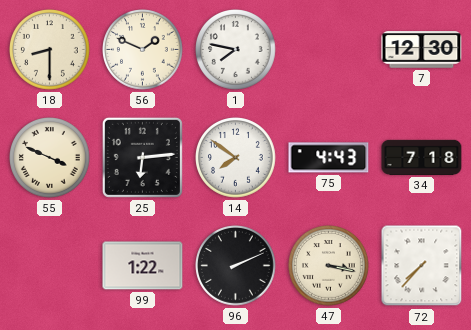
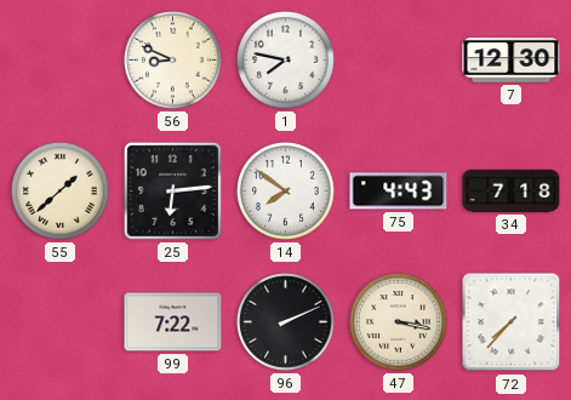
18: 8:30 -> none (50, 50)
56: 1:49 -> 8:49 (173, 61)
55: 3:49 -> 1:38 (61, 192)
99: 1:22 -> 7:22 (173, 322)
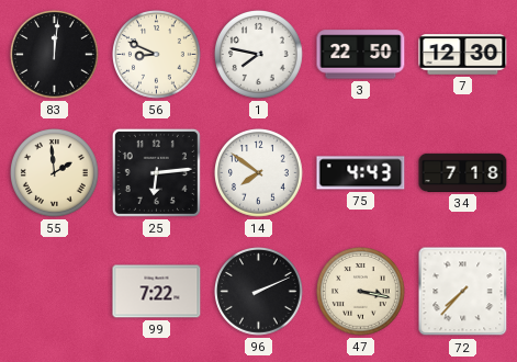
83: none -> 12:01 (55, 55)
3: none -> 22:50 (361, 55)
55: 1:38 -> 1:59 (55, 173)
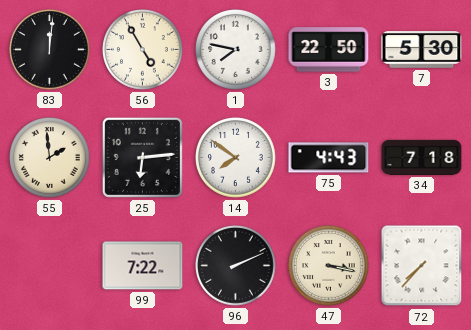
56: 8:49 -> 4:55 (143, 50)
7: 12:30 -> 5:30 (422, 50)
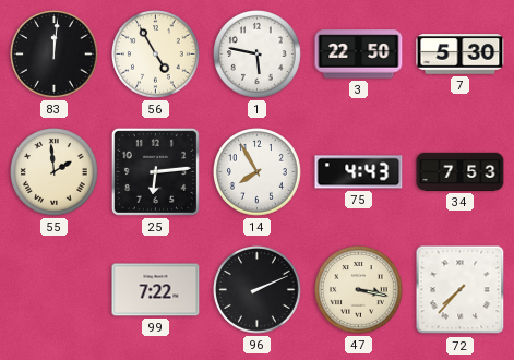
1: 7:47 -> 5:47 (258, 55)
14: 7:51 -> 7:55 (258, 172)
34: 7:18 -> 7:53 (461, 171)
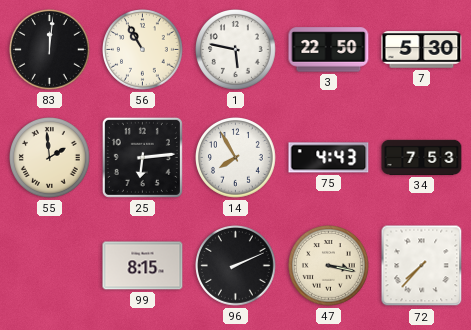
56: 4:55 -> 10:55 (143, 50)
99: 7:22 -> 8:15 (143, 266)
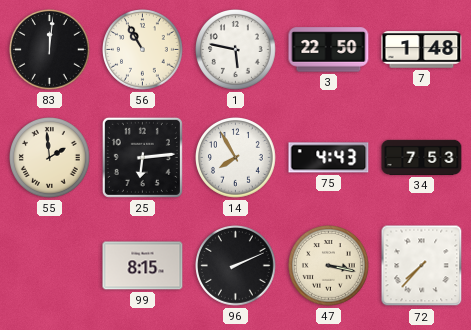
7: 5:30 -> 1:48 (422, 50)
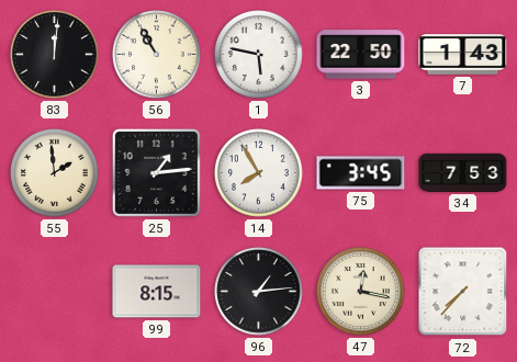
7: 1:48 -> 1:43 (463, 55)
25: 6:14 -> 1:14 (156, 172)
75: 4:43 -> 3:45 (361, 173)
96: 2:11 -> 1:14 (259, 292)
47: 3:17 -> 12:17 (361, 292)
